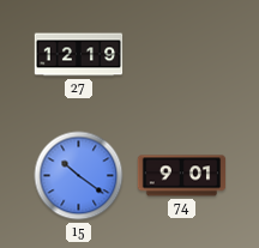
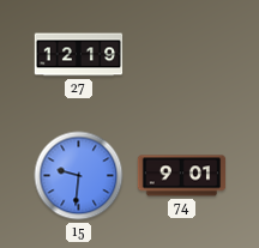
15: 10:21 -> 9:31 (79, 176)
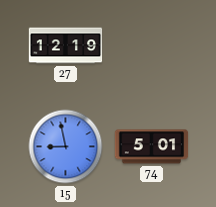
15: 9:31 -> 8:58 (66, 147)
74: 9:01 -> 5:01 (152, 147)
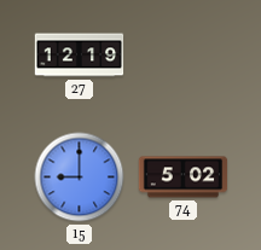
15: 8:58 -> 9:00 (80, 178)
74: 5:01 -> 5:02 (184, 178)
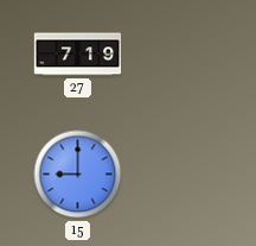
27: 12:19 -> 7:19 (78, 55)
74: 5:02 -> none (184, 178)
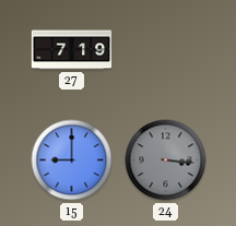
24: none -> 3:16 (166, 160)
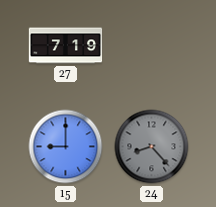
24: 3:16 -> 8:23 (152, 147)
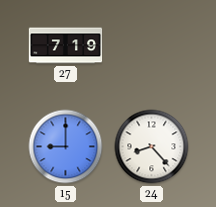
24 dial: grey -> white (152, 147)
